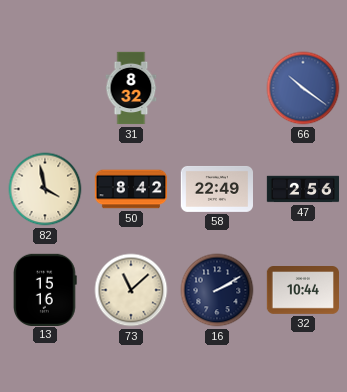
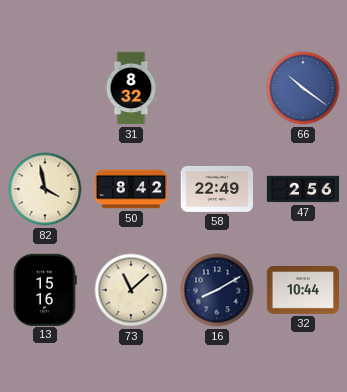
16: 2:10 -> 8:10 (217, 290)
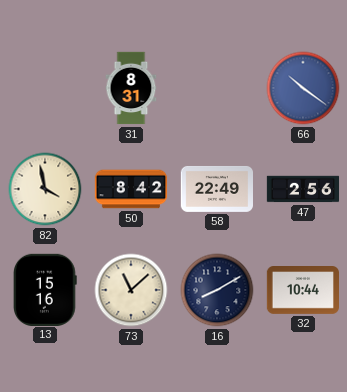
31: 8:32 -> 8:31 (131, 88)
